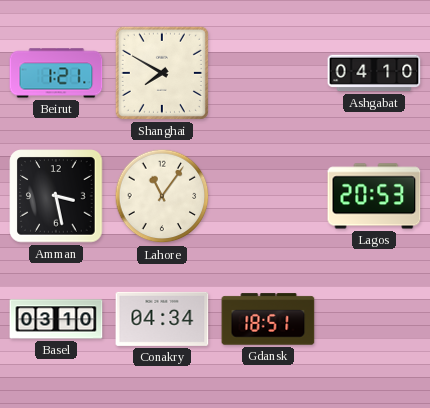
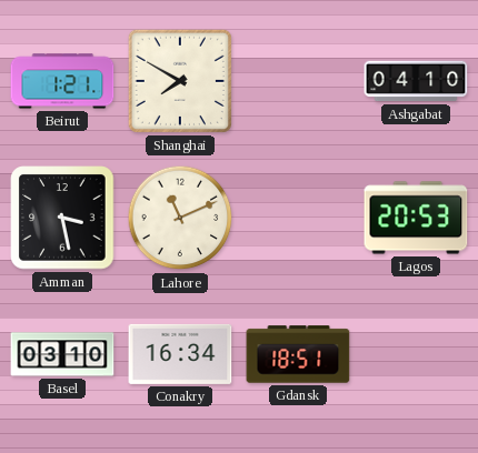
Lahore: 11:06 -> 11:11 (180, 218)
Conakry: 04:34 -> 16:34 (180, 354)
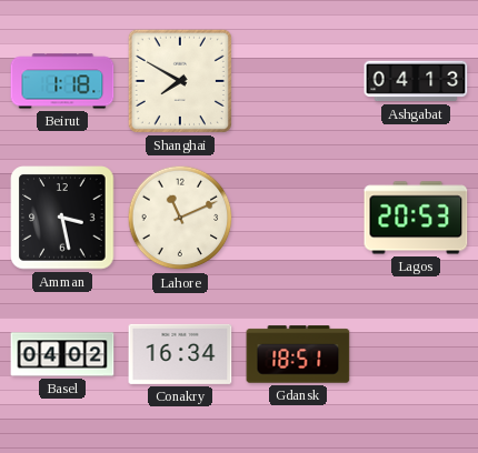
Beirut: 1:21 -> 1:18 (62, 81)
Ashgabat: 04:10 -> 04:13 (416, 81)
Basel: 03:10 -> 04:02 (62, 354)
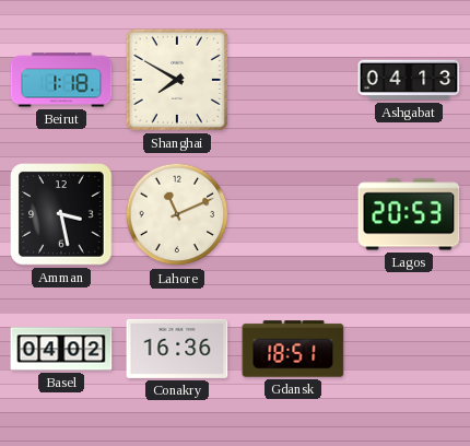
Conakry: 16:34 -> 16:36 (177, 349)
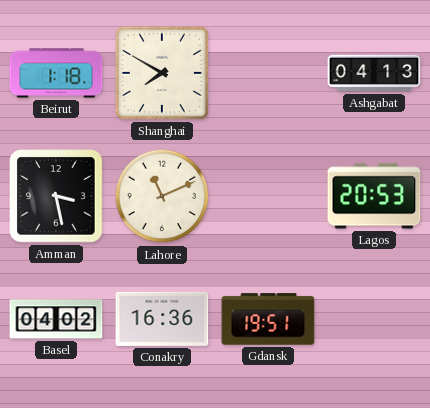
Gdansk: 18:51 -> 19:51 (268, 319)
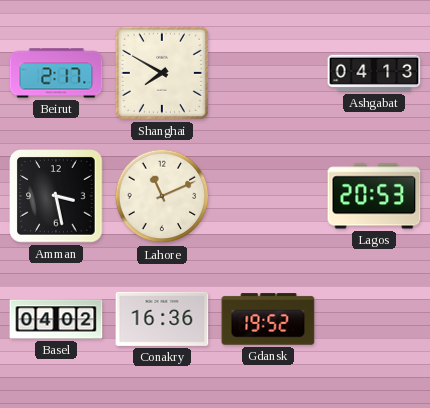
Beirut: 1:18 -> 2:17 (56, 73)
Gdansk: 19:51 -> 19:52 (268, 319)
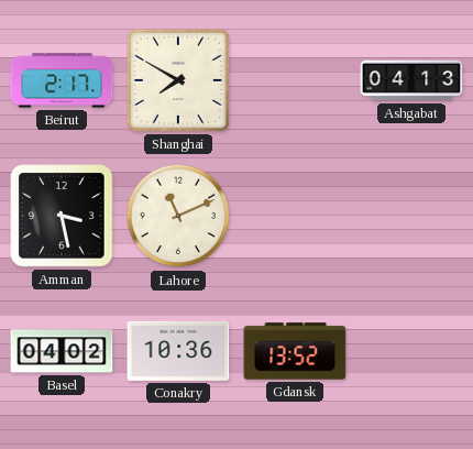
Lagos: 20:53 -> none (374, 196)
Conakry: 16:36 -> 10:36 (178, 351)
Gdansk: 19:52 -> 13:52 (295, 351)
